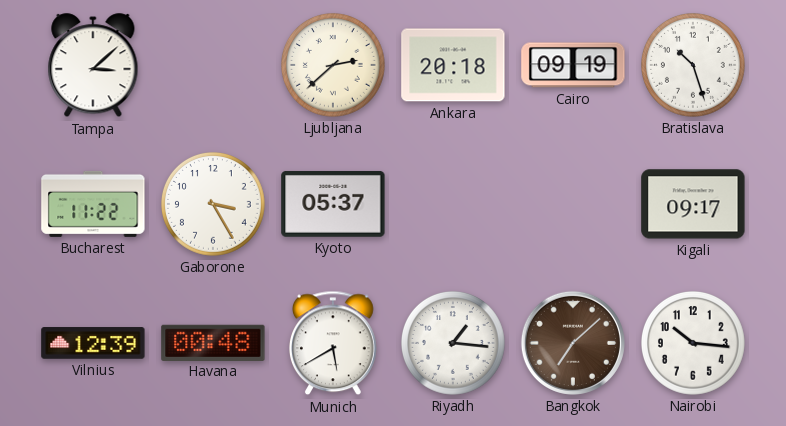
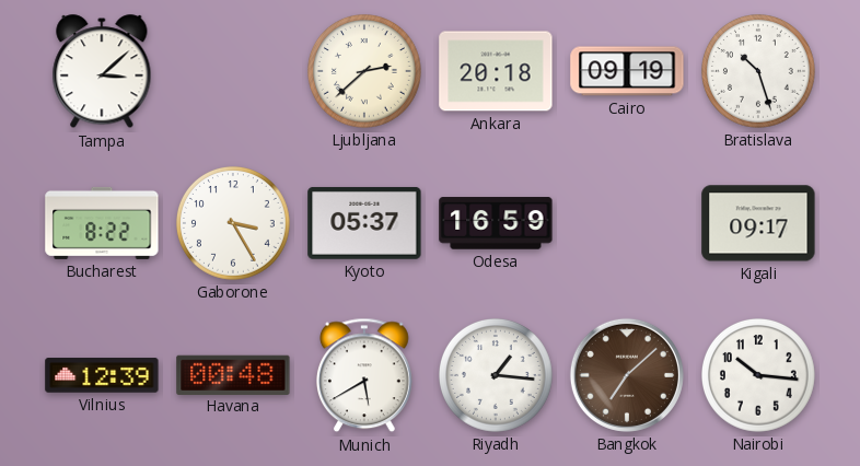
Bucharest: 11:22 -> 8:22 (102, 223)
Odesa: none -> 16:59 (496, 223)
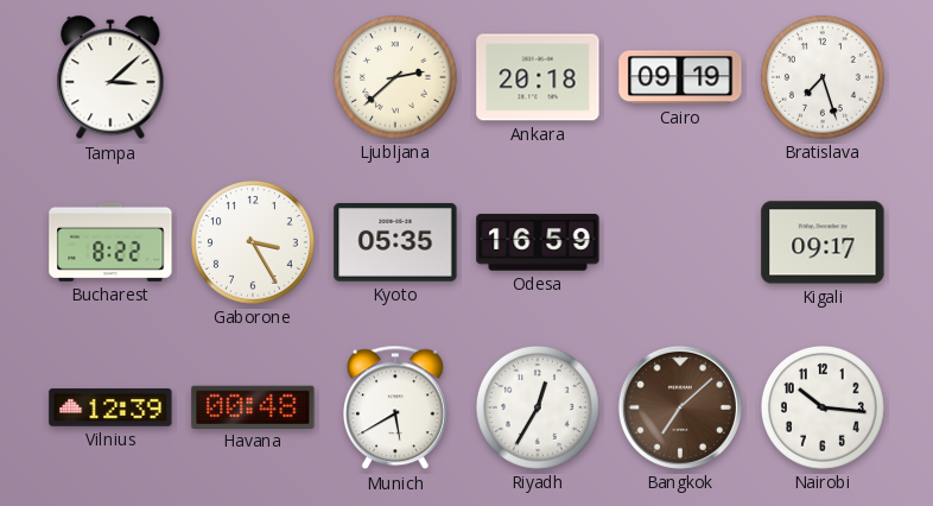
Bratislava: 10:27 -> 7:27 (824, 78)
Kyoto: 05:37 -> 05:35 (395, 242)
Riyadh: 1:16 -> 12:35 (539, 409)
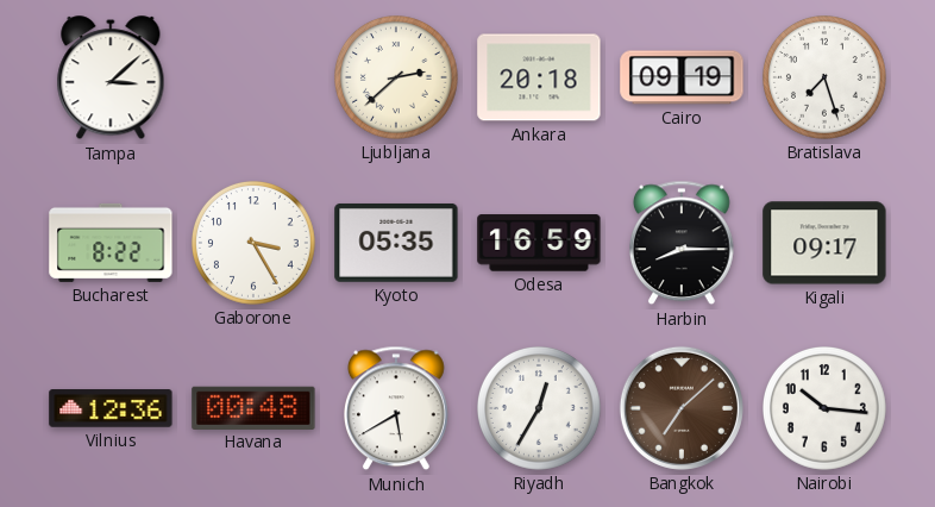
Harbin: none -> 8:15 (683, 243)
Vilnius: 12:39 -> 12:36 (111, 408)
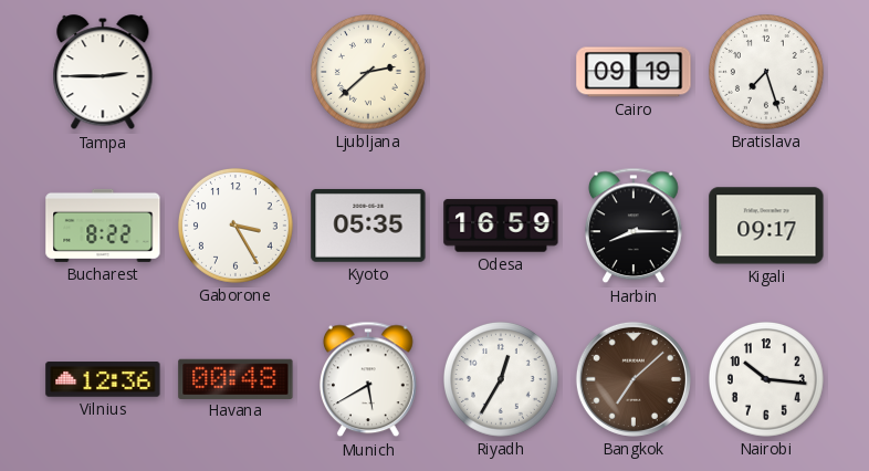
Tampa: 3:08 -> 2:45 (103, 73)
Ankara: 20:18 -> none (539, 77)
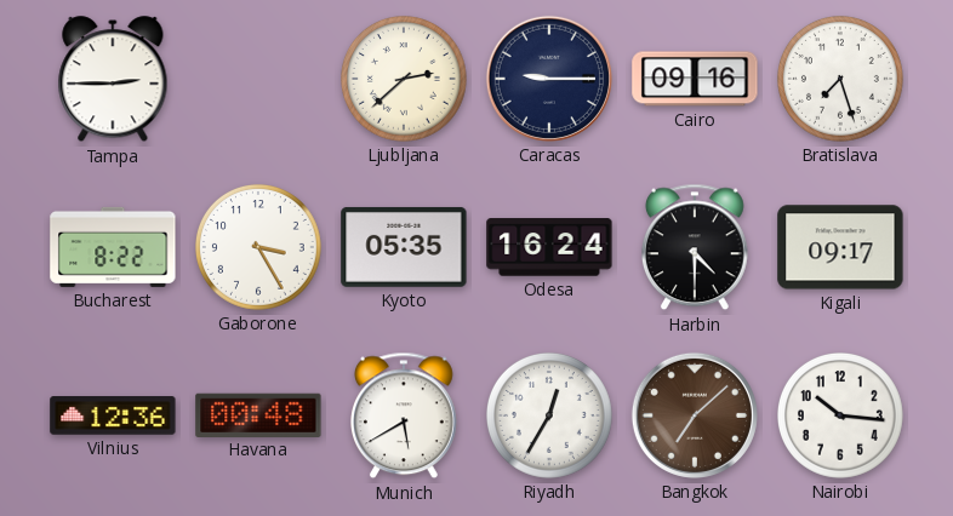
Caracas: none -> 9:15 (549, 79)
Cairo: 09:19 -> 09:16 (695, 79)
Odesa: 16:59 -> 16:24 (549, 247)
Harbin: 8:15 -> 4:30 (696, 247)
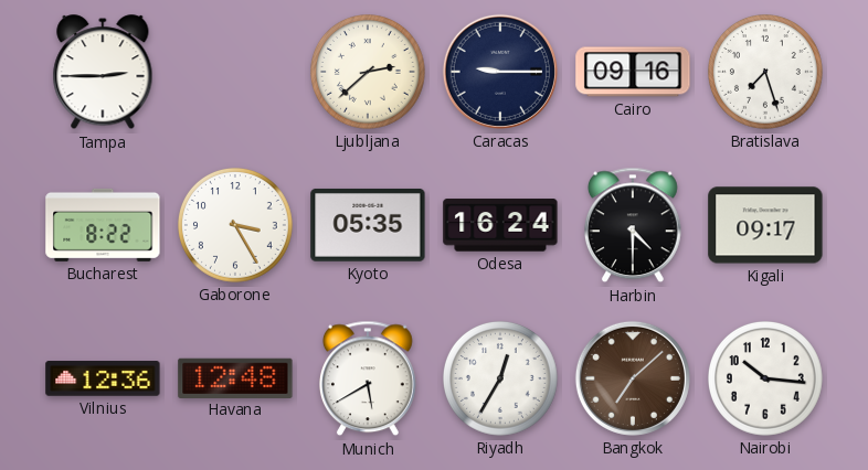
Havana: 00:48 -> 12:48 (235, 377)
